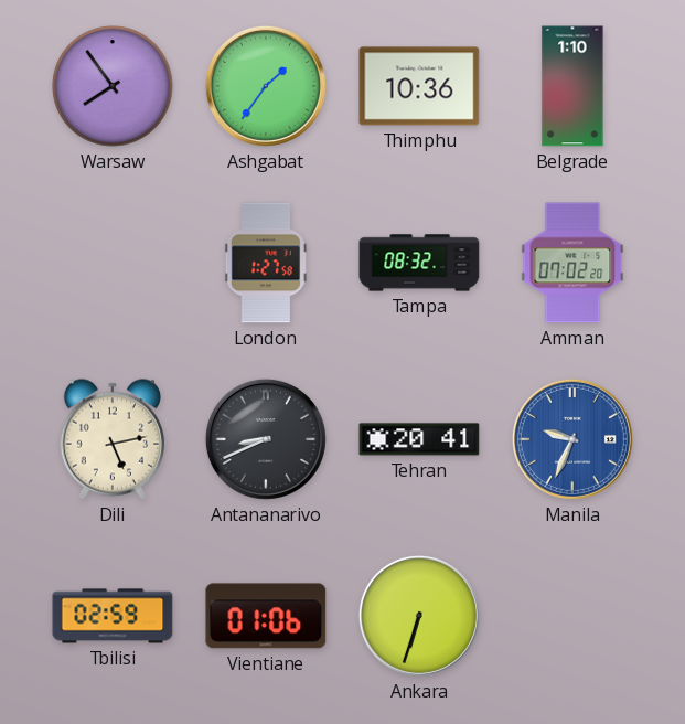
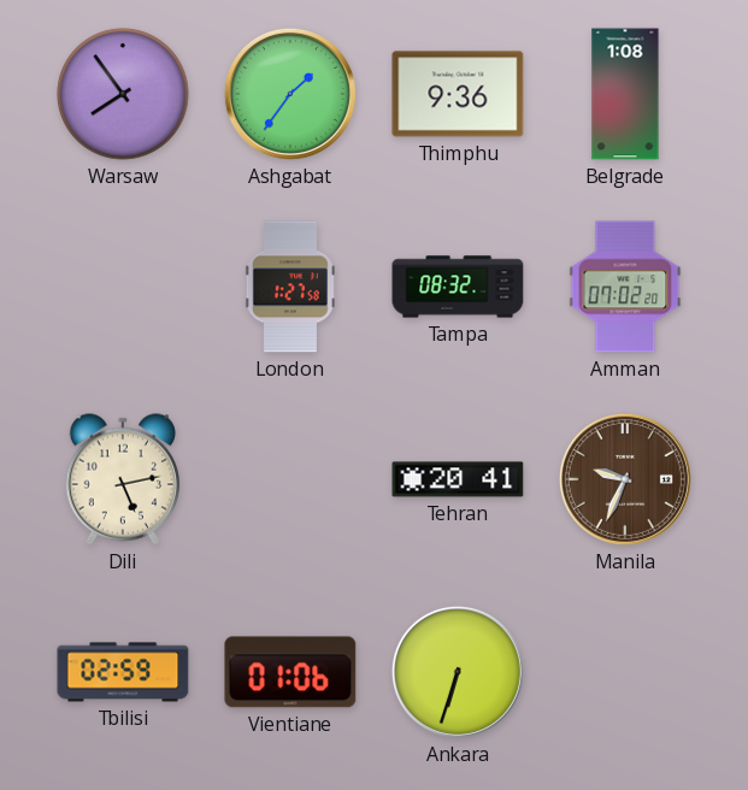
Thimphu: 10:36 -> 9:36 (458, 94)
Belgrade: 1:10 -> 1:08 (625, 94)
Antananarivo: 8:41 -> none (266, 439)
Manila dial: blue -> brown (625, 479)
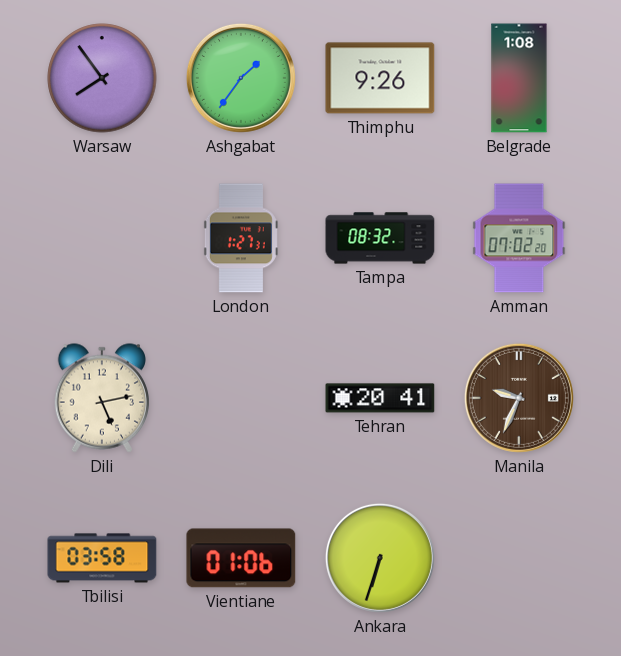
Thimphu: 9:36 -> 9:26 (380, 78)
London: 1:27:58 -> 1:27:31 (241, 238)
Tbilisi: 02:59 -> 03:58 (102, 558)
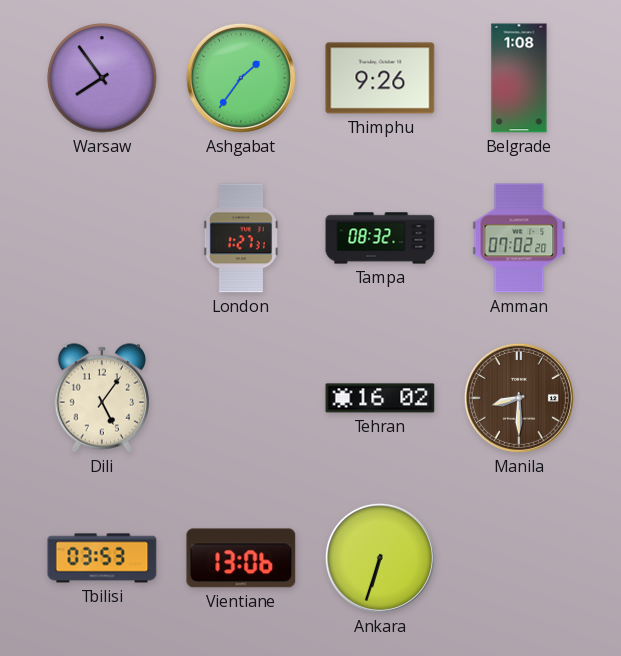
Dili: 5:13 -> 5:06 (101, 398)
Tehran: 20:41 -> 16:02 (380, 398)
Manila: 9:34 -> 8:30 (519, 398)
Tbilisi: 03:58 -> 03:53 (102, 558)
Vientiane: 01:06 -> 13:06 (241, 558)
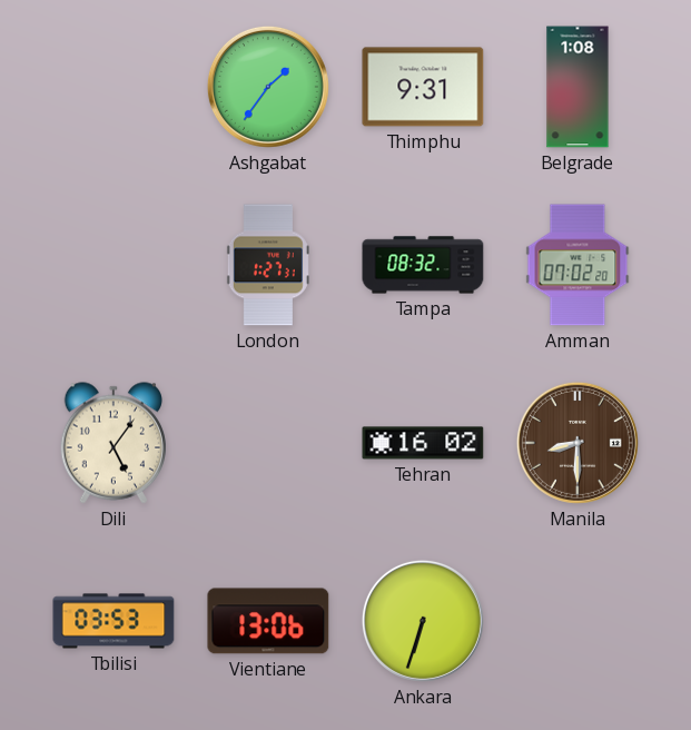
Warsaw: 7:54 -> none (102, 78)
Thimphu: 9:26 -> 9:31 (423, 87)
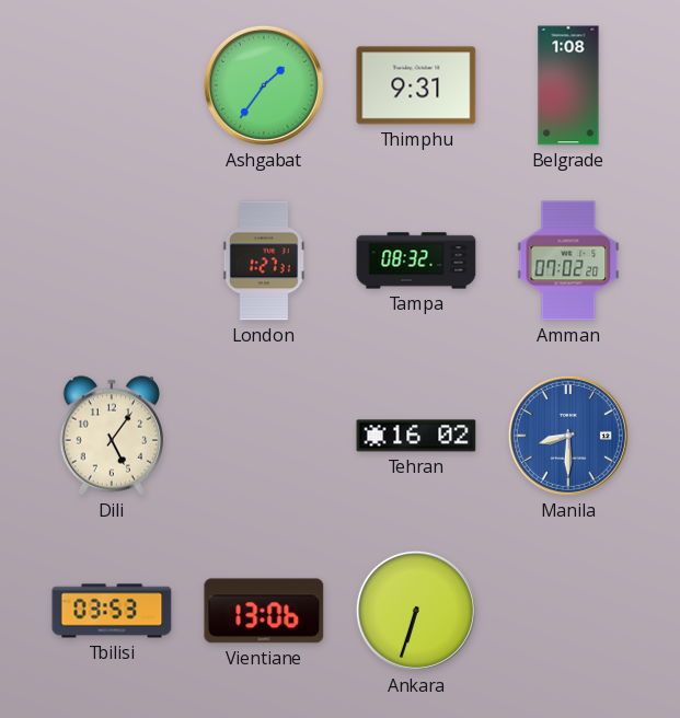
Manila dial: brown -> blue (568, 436)
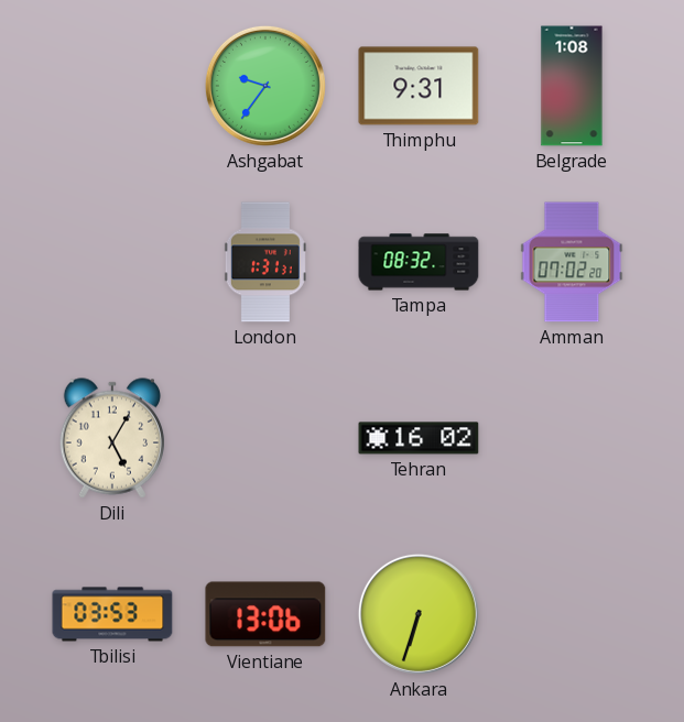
Ashgabat: 1:36 -> 9:36 (265, 86)
London: 1:27 -> 1:31 (265, 262)
Dili: 5:06 -> 5:05 (111, 438)
Manila: 8:30 -> none (568, 436)
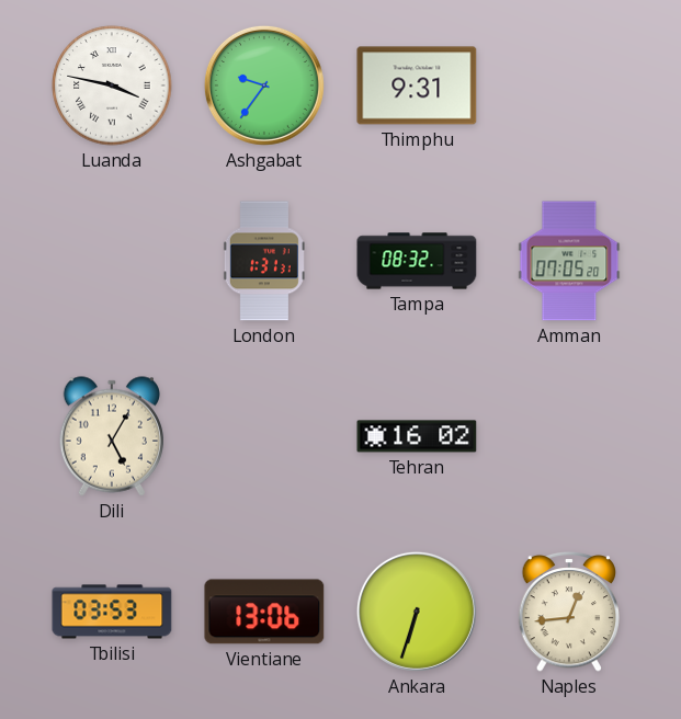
Luanda: none -> 3:47 (112, 85)
Belgrade: 1:08 -> none (572, 86)
Amman: 07:02 -> 07:05 (569, 261)
Naples: none -> 12:44 (569, 612)
